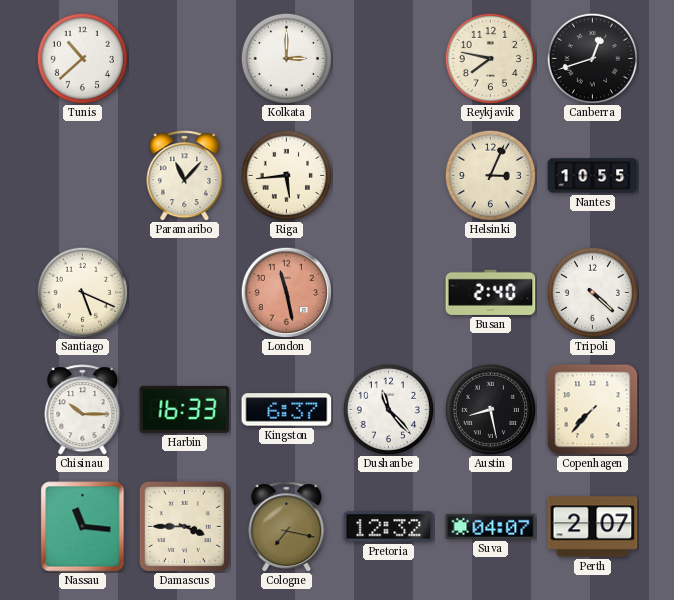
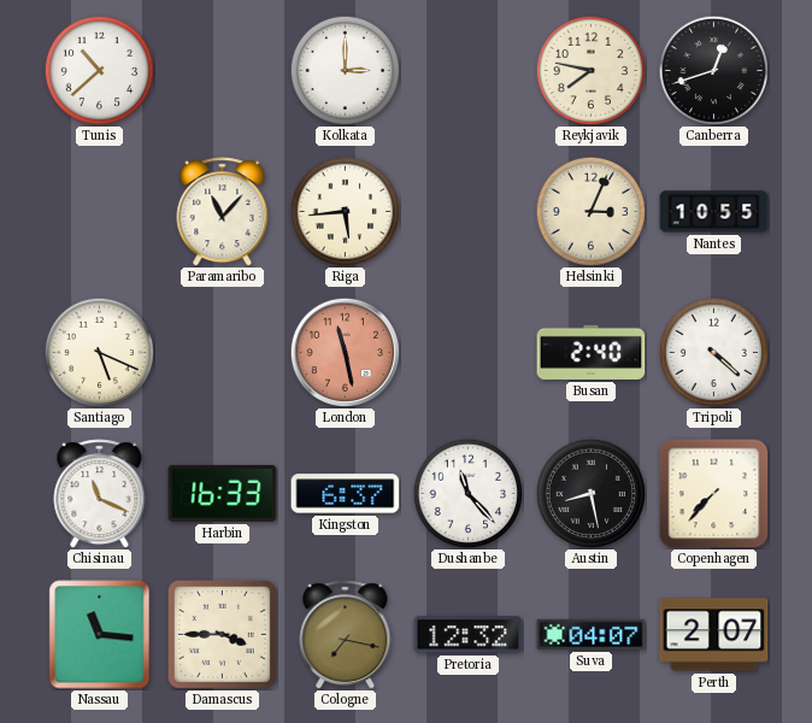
Chisinau: 10:15 -> 11:19 (100, 494)
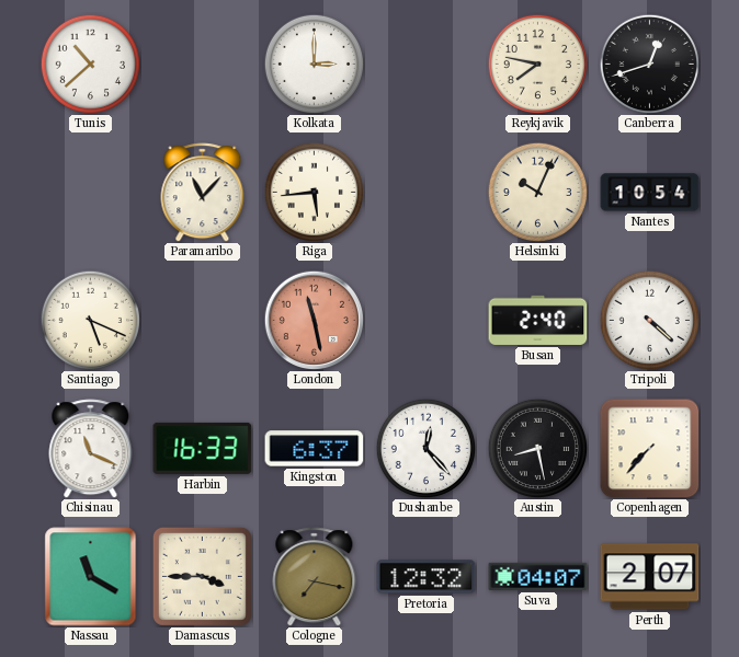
Helsinki: 3:04 -> 10:04 (537, 192)
Nantes: 10:55 -> 10:54 (650, 193)
Dushanbe: 11:23 -> 12:23 (425, 448)
Nassau: 11:16 -> 11:20 (91, 577)
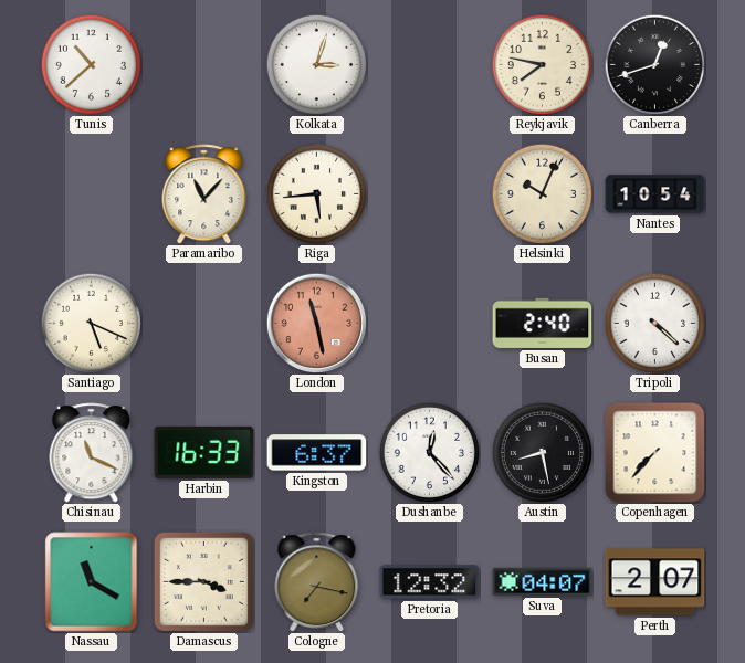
Kolkata: 3:00 -> 3:03 (316, 64)
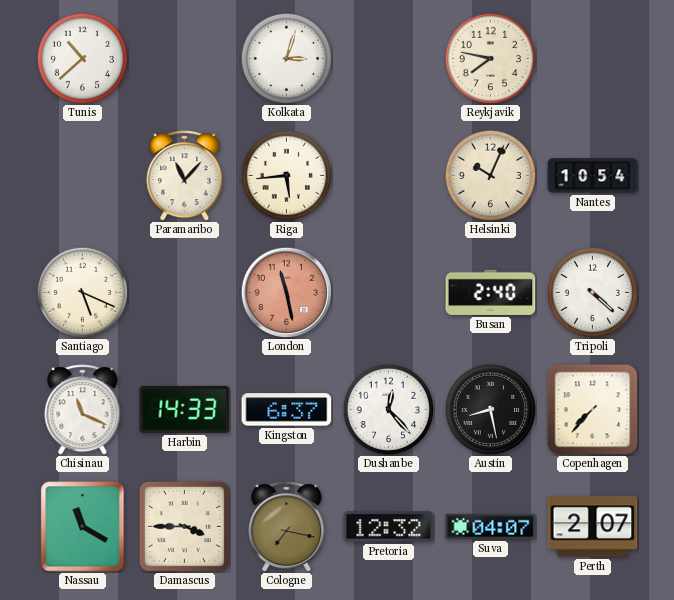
Canberra: 12:42 -> none (654, 64)
Harbin: 16:33 -> 14:33 (185, 409)
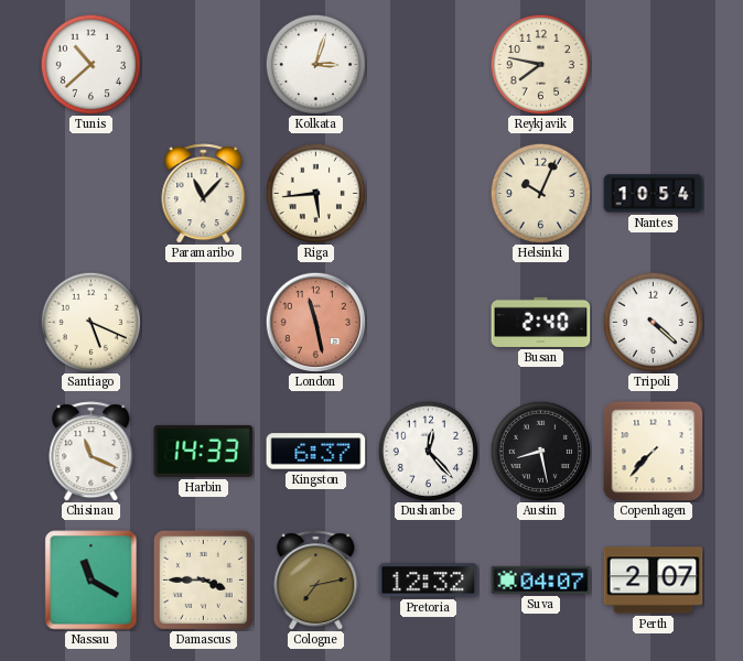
Cologne: 7:17 -> 7:13 (316, 581)
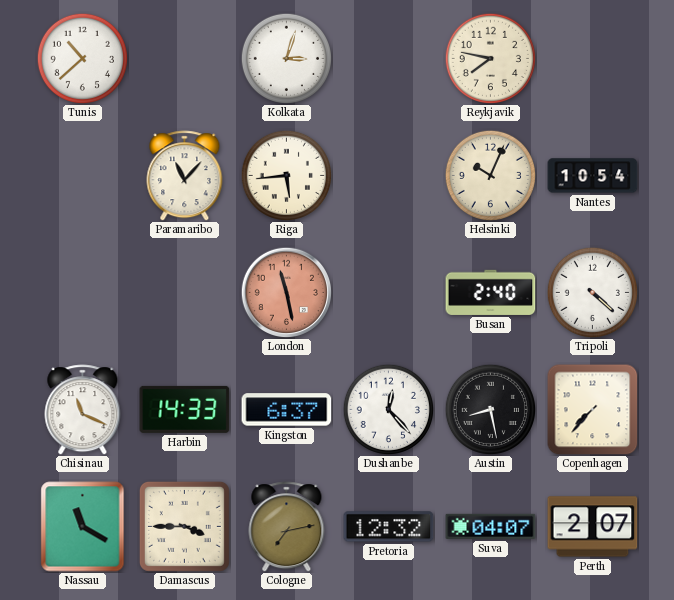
Santiago: 5:19 -> none (90, 322)
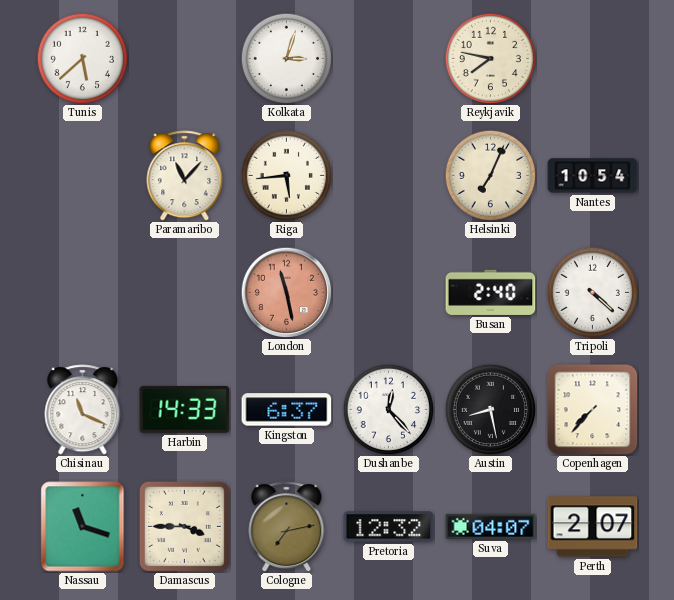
Tunis: 10:38 -> 5:38 (82, 58)
Helsinki: 10:04 -> 7:04 (490, 175)
Nassau: 11:20 -> 11:18 (83, 527)
